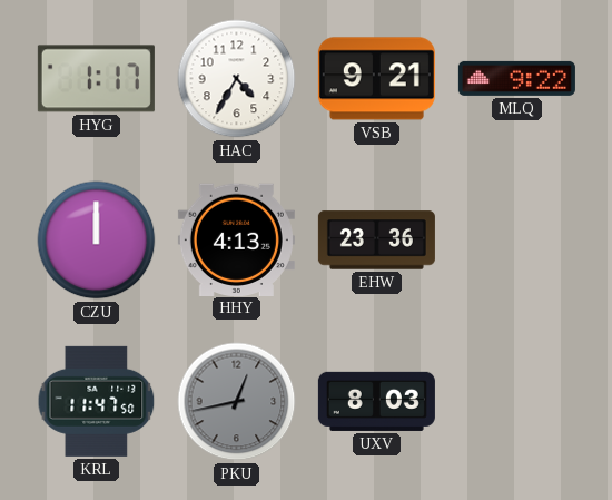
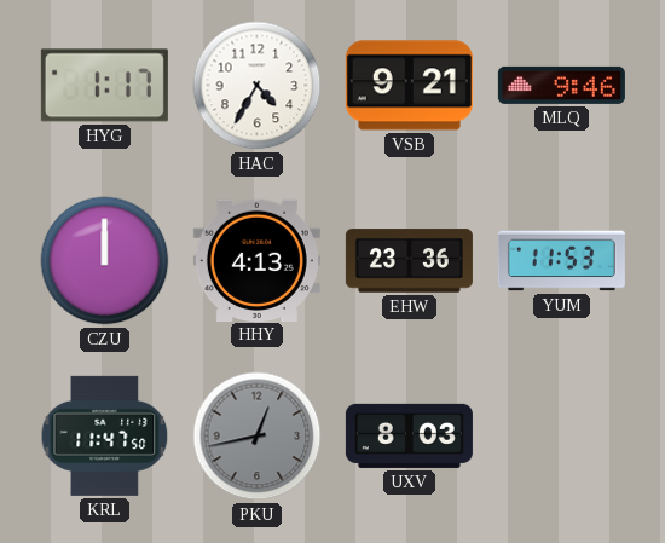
MLQ: 9:22 -> 9:46 (561, 85)
YUM: none -> 11:53 (561, 261)
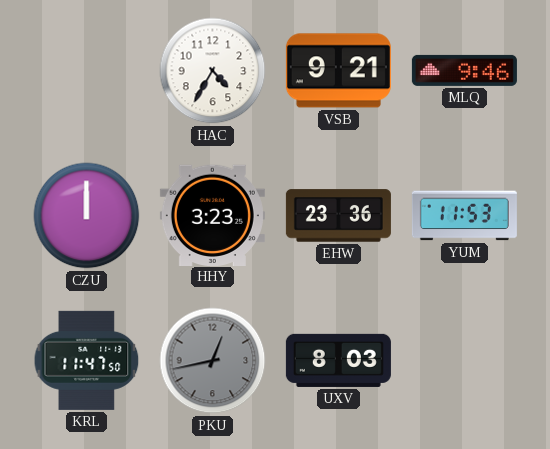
HYG: 1:17 -> none (104, 86)
HHY: 4:13 -> 3:23 (212, 215)
